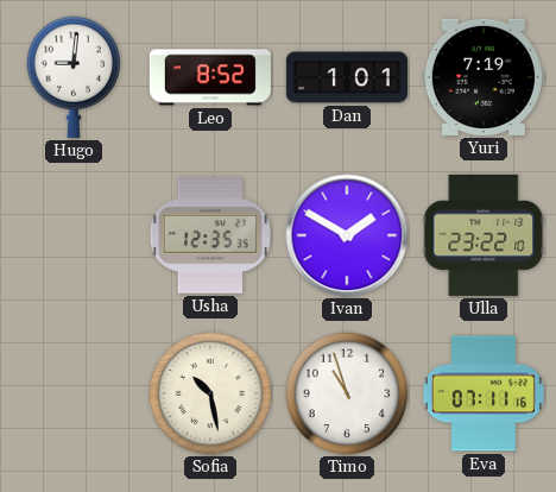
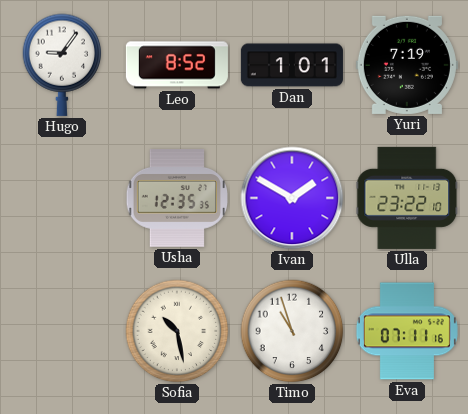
Hugo: 9:01 -> 9:06 (62, 65)
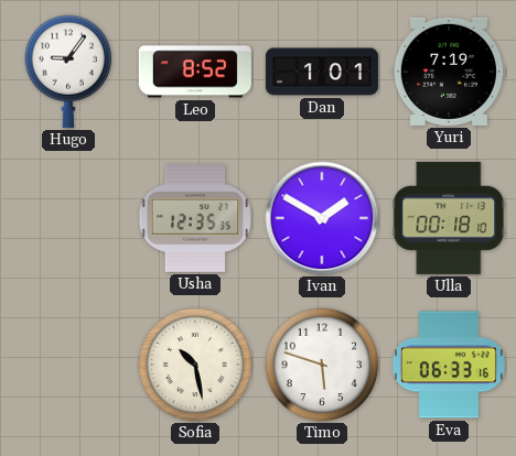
Ulla: 23:22 -> 00:18 (449, 218)
Timo: 10:57 -> 5:48 (322, 365)
Eva: 07:11 -> 06:33 (449, 365)
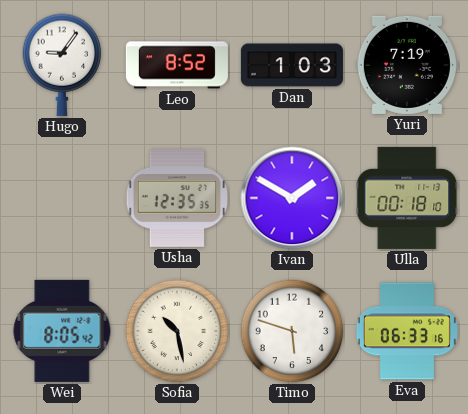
Dan: 1:01 -> 1:03 (292, 65)
Wei: none -> 8:05 (62, 331)
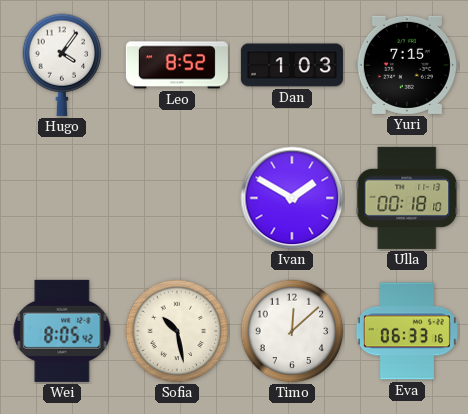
Hugo: 9:06 -> 4:06 (62, 65)
Yuri: 7:19 -> 7:15 (407, 65)
Usha: 12:35 -> none (176, 198)
Timo: 5:48 -> 12:08 (292, 331)
